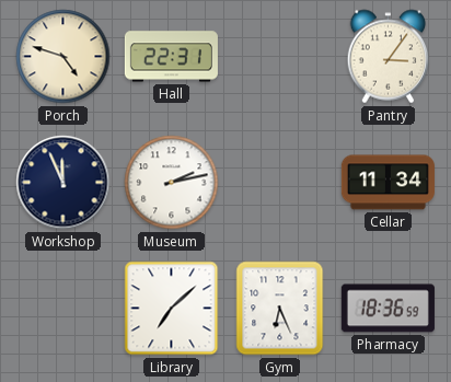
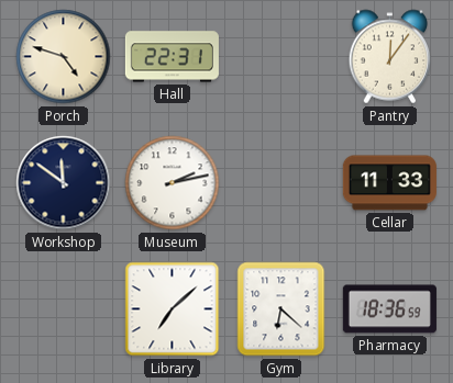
Pantry: 3:06 -> 12:06 (390, 57)
Workshop: 11:56 -> 11:51 (64, 183)
Cellar: 11:34 -> 11:33 (389, 183)
Gym: 6:26 -> 6:22 (281, 309)
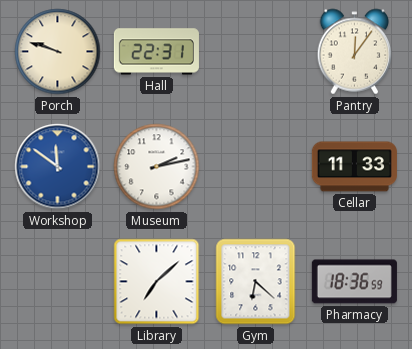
Porch: 4:48 -> 9:48 (58, 52)
Workshop dial: navy -> blue (58, 167)
